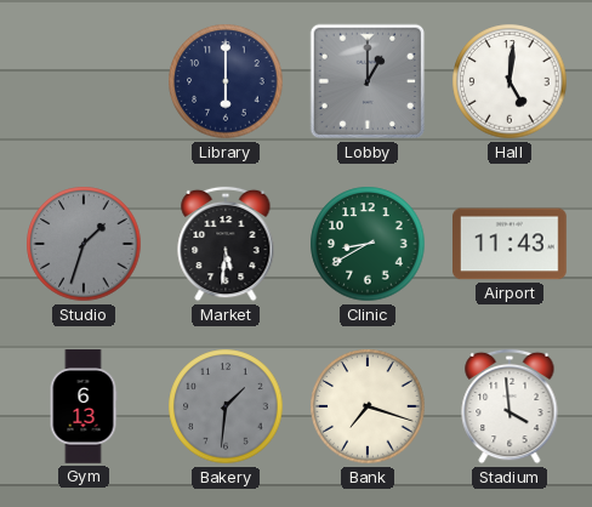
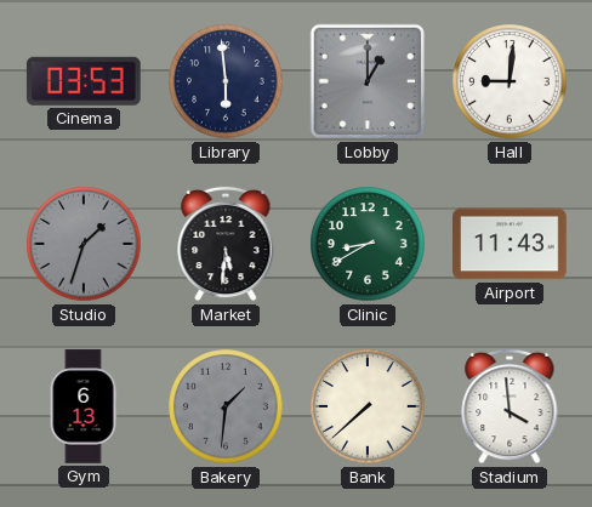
Cinema: none -> 03:53 (84, 81)
Library: 6:00 -> 5:59 (226, 81)
Hall: 5:01 -> 9:01 (510, 81)
Bank: 7:18 -> 7:38 (368, 406)
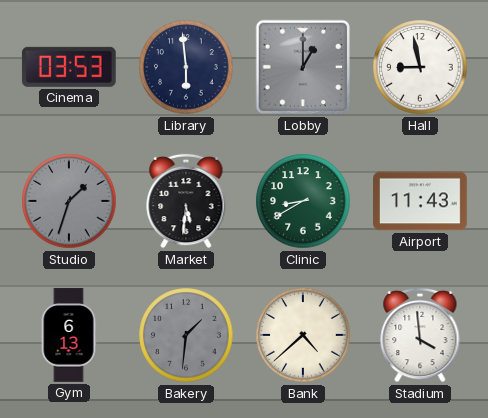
Hall: 9:01 -> 8:58 (420, 67)
Bank: 7:38 -> 4:38 (303, 335)
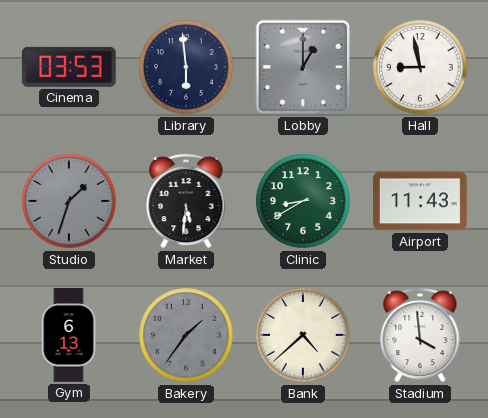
Bakery: 1:31 -> 1:36 (186, 335)
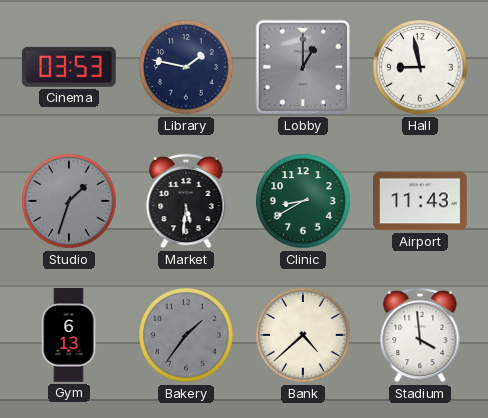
Library: 5:59 -> 1:47 (186, 67)
